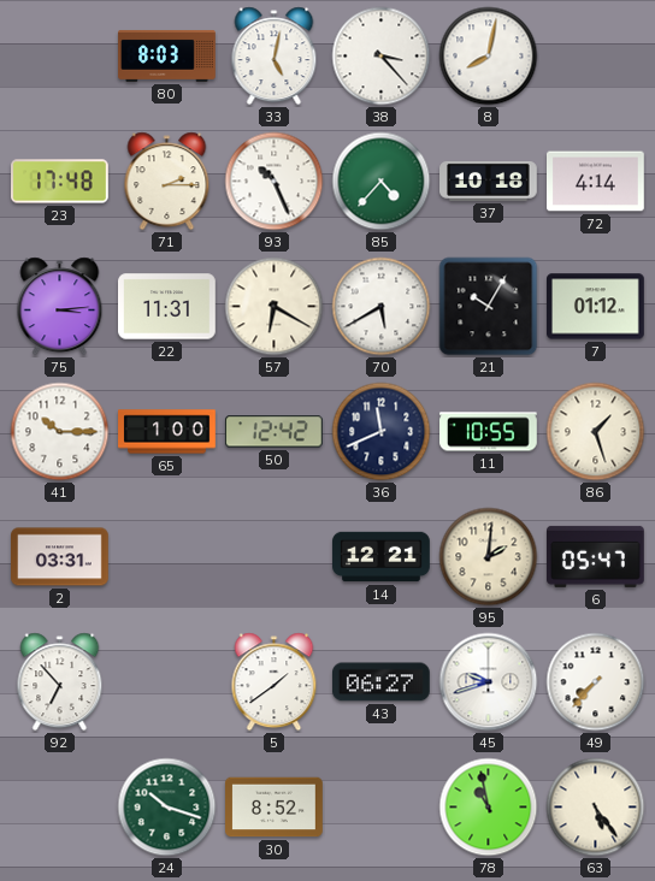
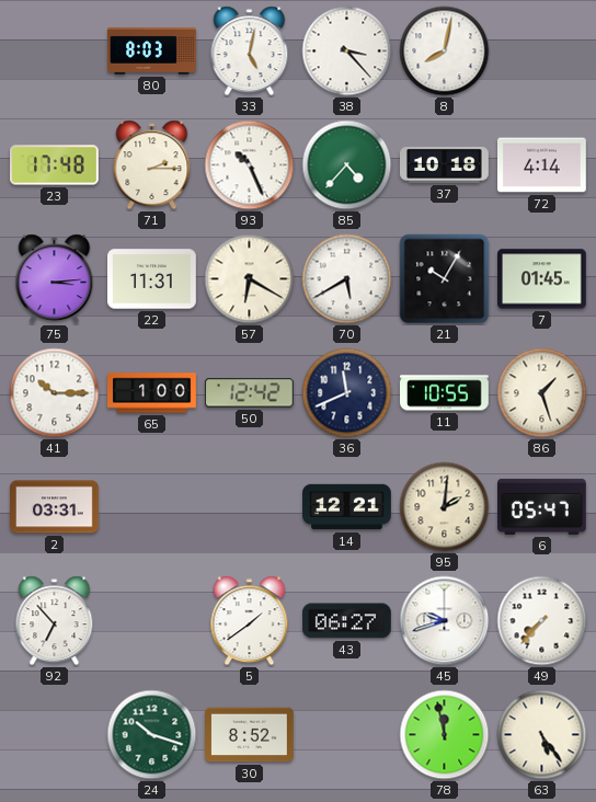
7: 01:12 -> 01:45 (542, 279)
78: 10:58 -> 11:58 (445, 735)
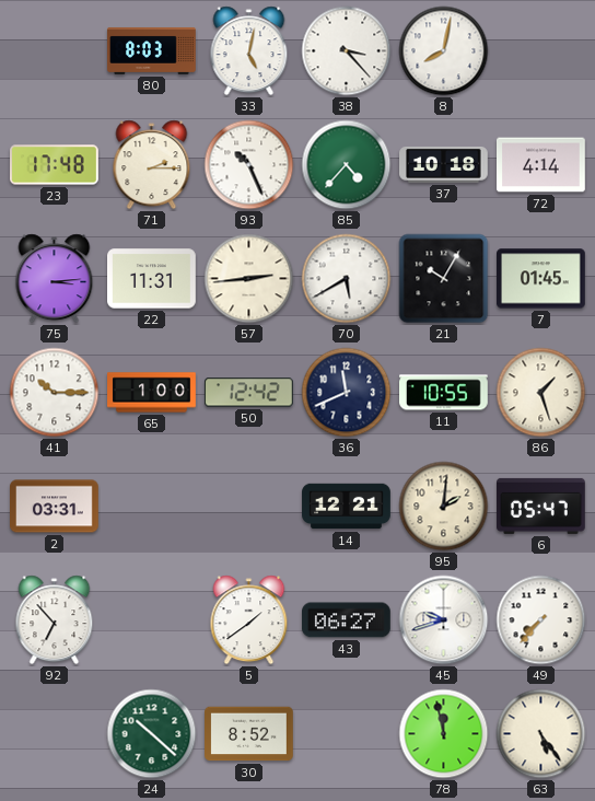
57: 6:20 -> 2:44 (249, 279)
24: 10:18 -> 10:22 (152, 734)
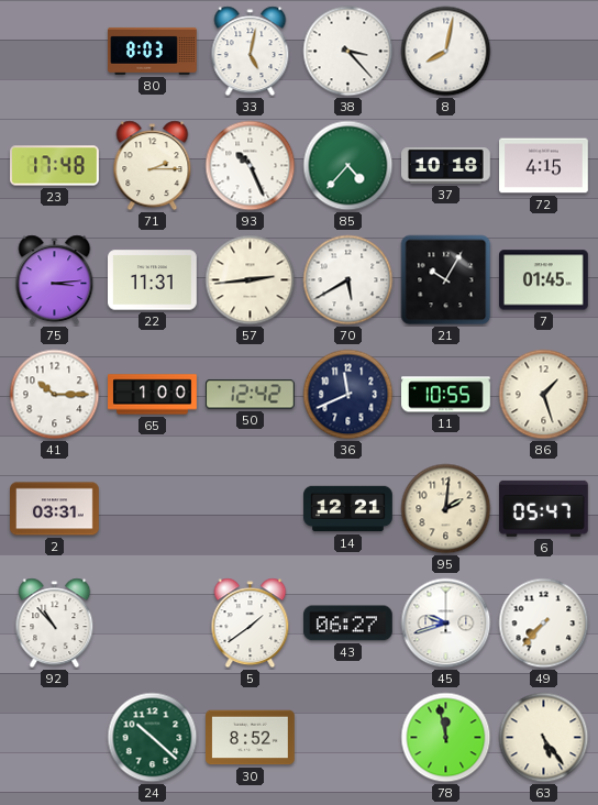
72: 4:14 -> 4:15 (544, 166)
92: 6:53 -> 10:53 (55, 624)
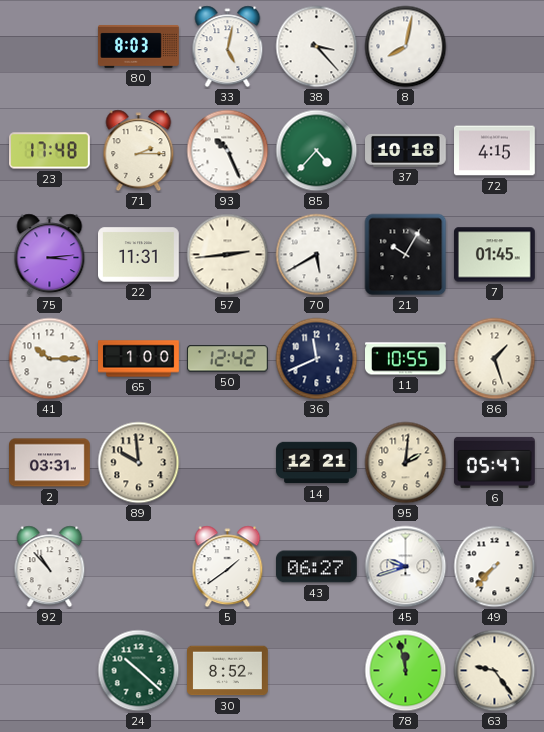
89: none -> 9:59 (139, 463)
63: 5:24 -> 9:24 (495, 671)
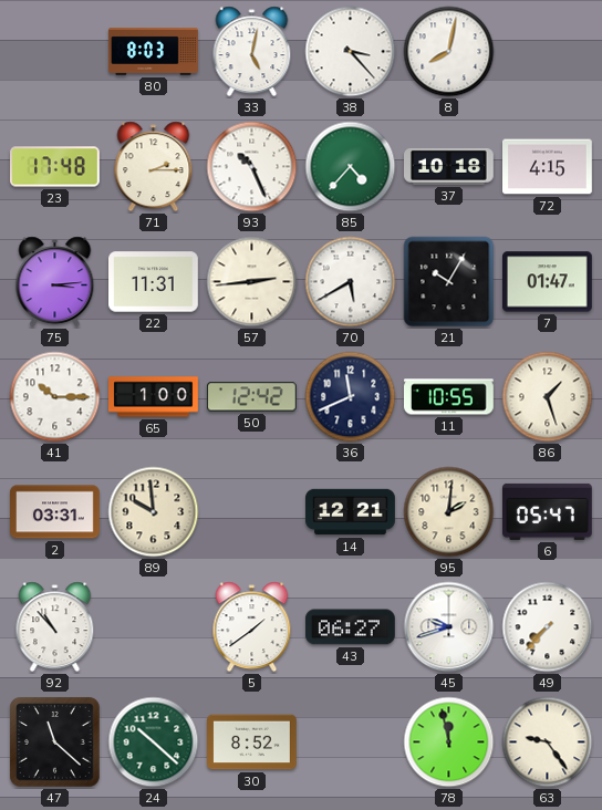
7: 01:45 -> 01:47 (548, 282)
47: none -> 11:22 (55, 742)
